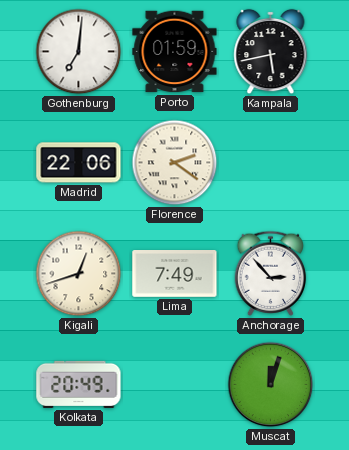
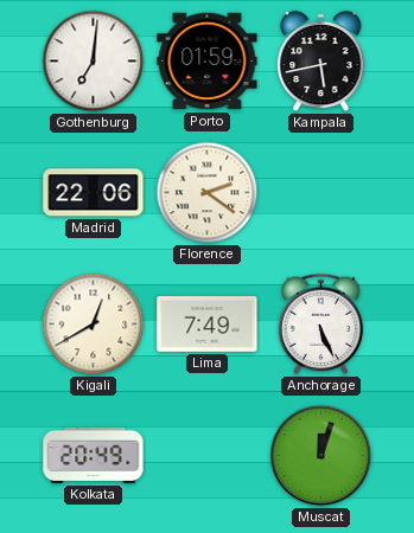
Kigali: 12:42 -> 12:40 (94, 325)
Anchorage: 2:53 -> 5:26 (321, 323)
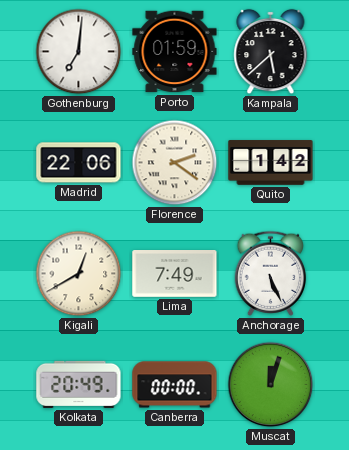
Kampala: 5:43 -> 5:38 (271, 52)
Quito: none -> 1:42 (271, 163)
Canberra: none -> 00:00 (175, 385)
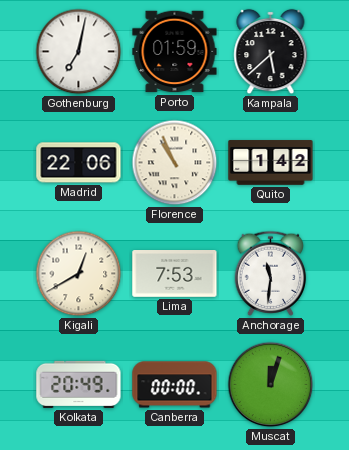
Gothenburg: 7:01 -> 7:02 (79, 52)
Florence: 2:21 -> 10:56 (175, 163)
Lima: 7:49 -> 7:53 (175, 274)
Anchorage: 5:26 -> 11:31 (271, 273)
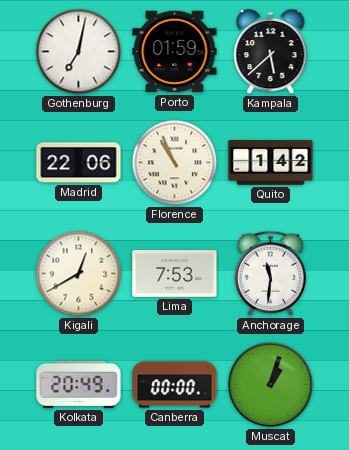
Muscat: 12:03 -> 1:03 (271, 385)
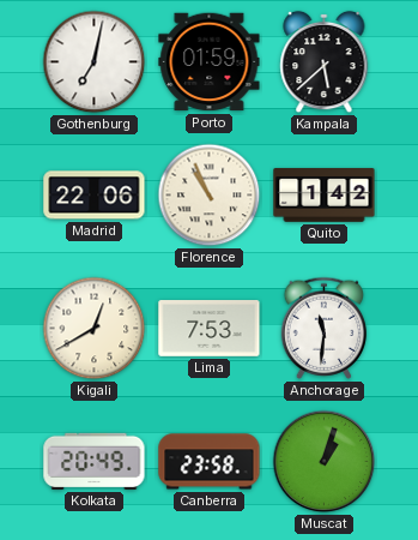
Canberra: 00:00 -> 23:58 (210, 462)
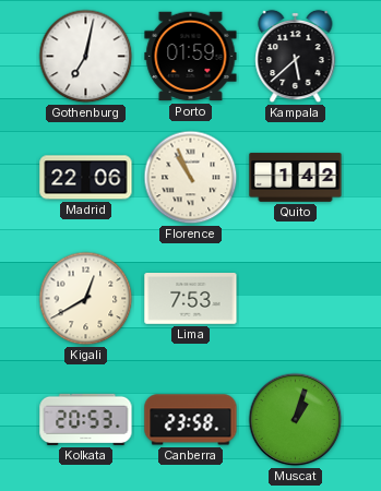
Anchorage: 11:31 -> none (325, 328)
Kolkata: 20:49 -> 20:53 (86, 419)
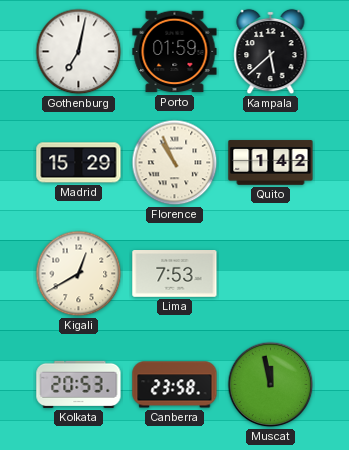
Madrid: 22:06 -> 15:29 (79, 163)
Muscat: 1:03 -> 11:58 (271, 385)
